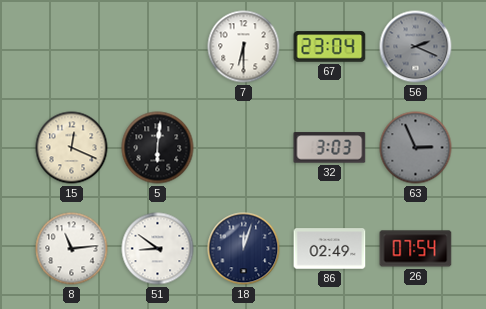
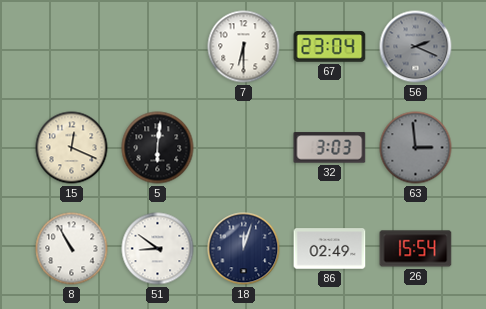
63: 2:56 -> 2:59 (416, 148)
8: 11:14 -> 10:55 (72, 249)
26: 07:54 -> 15:54 (416, 249)
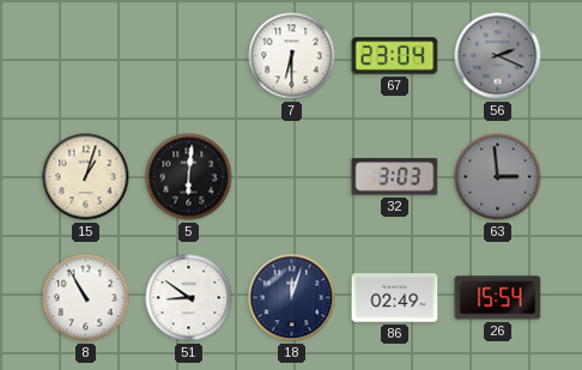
15: 12:19 -> 1:03 (86, 177)
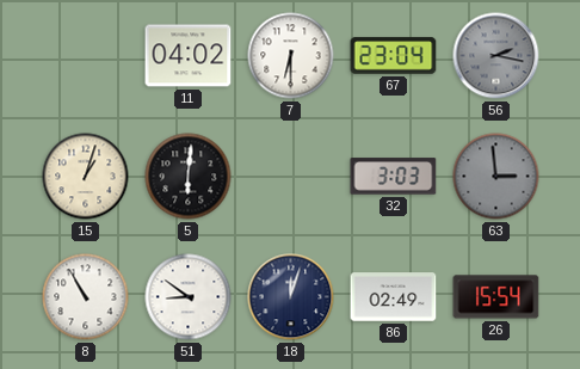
11: none -> 04:02 (189, 56)
56: 2:19 -> 2:17 (496, 56)
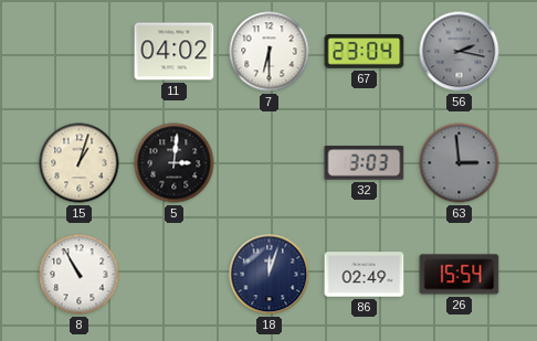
5: 6:01 -> 3:01 (175, 163)
51: 8:51 -> none (189, 297)
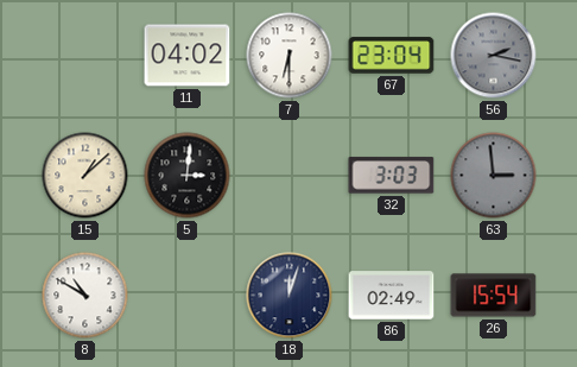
15: 1:03 -> 1:08 (85, 176)
8: 10:55 -> 10:50 (85, 296)
